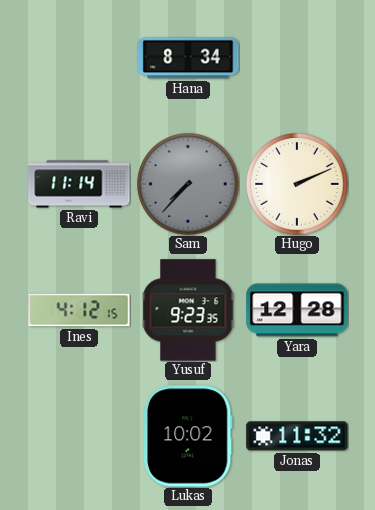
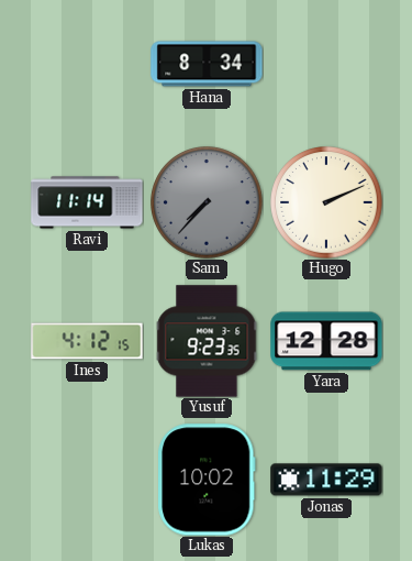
Jonas: 11:32 -> 11:29 (326, 480)
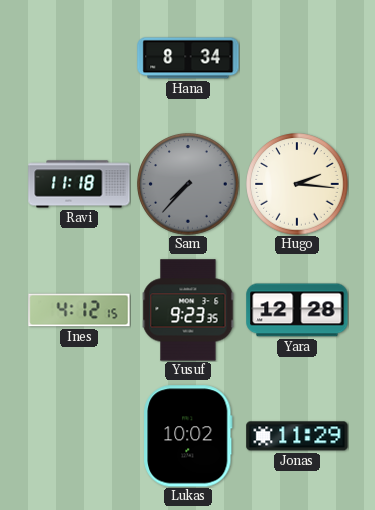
Ravi: 11:14 -> 11:18 (79, 184)
Hugo: 2:11 -> 2:16 (297, 184)
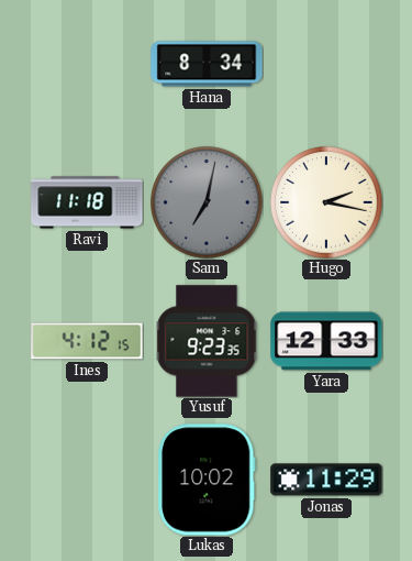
Sam: 7:37 -> 7:02 (207, 202)
Hugo: 2:16 -> 2:17 (326, 202)
Yara: 12:28 -> 12:33 (326, 341)
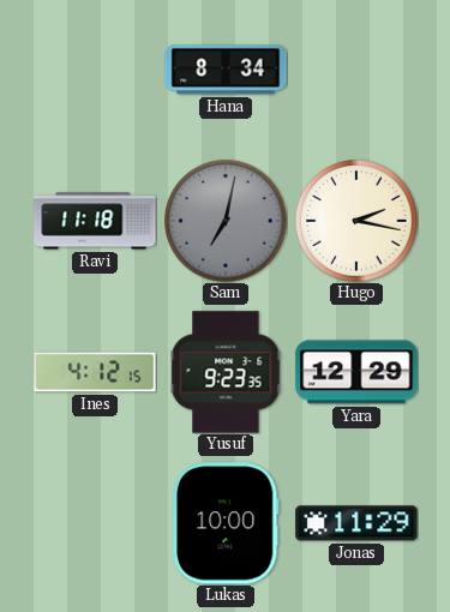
Yara: 12:33 -> 12:29 (356, 372)
Lukas: 10:02 -> 10:00 (226, 523)
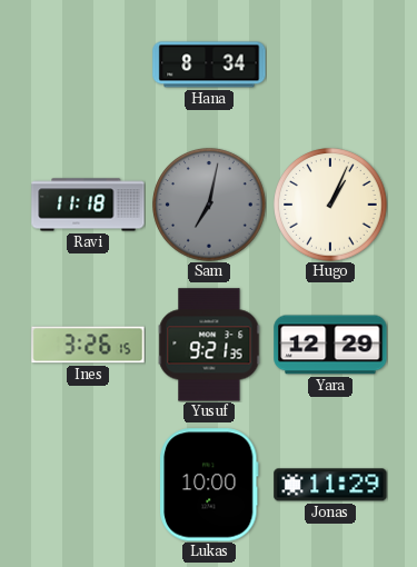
Hugo: 2:17 -> 1:04 (330, 205)
Ines: 4:12 -> 3:26 (88, 345)
Yusuf: 9:23 -> 9:21 (209, 345)
